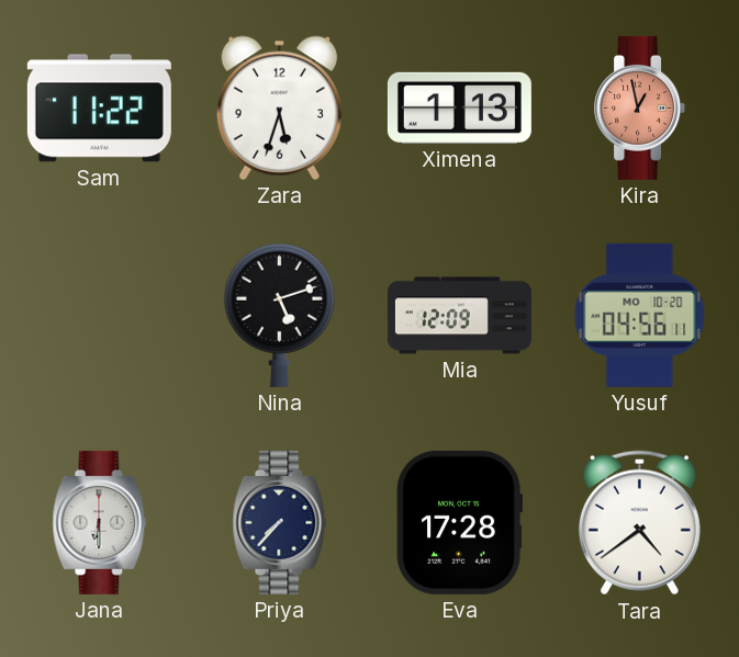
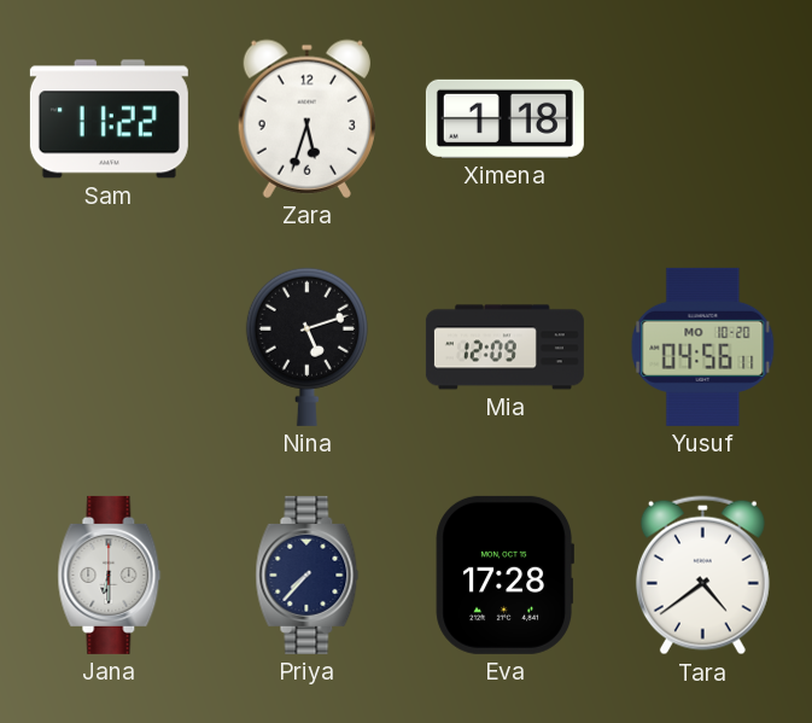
Ximena: 1:13 -> 1:18 (504, 118)
Kira: 12:58 -> none (640, 107)
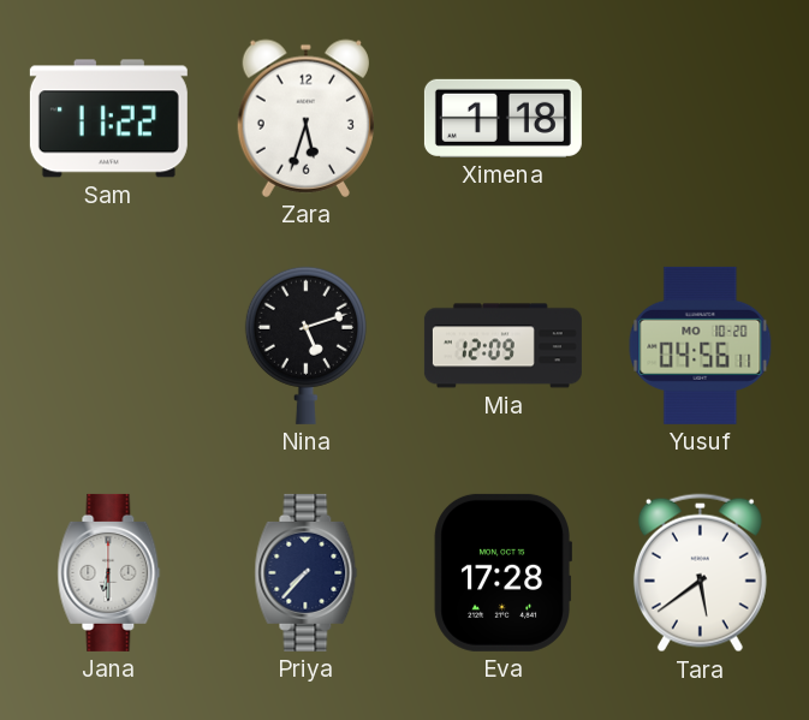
Tara: 4:39 -> 5:39 (700, 573)
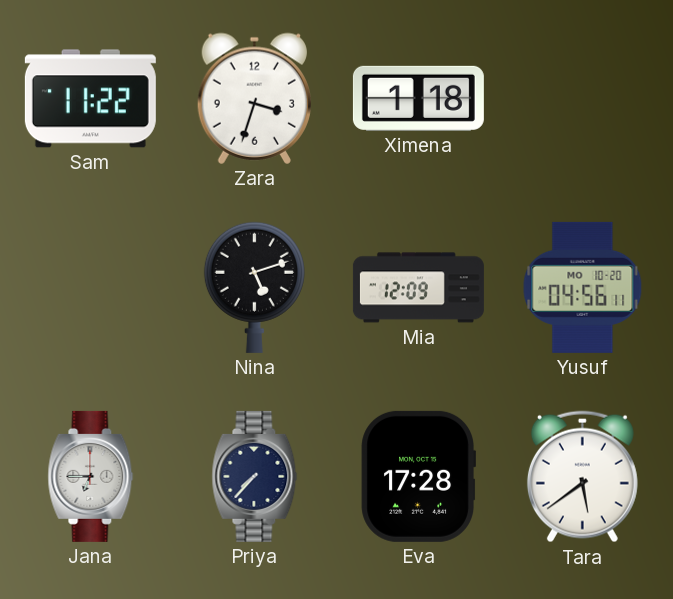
Zara: 5:33 -> 3:33 (254, 98)
Jana: 6:30 -> 6:45 (91, 476)
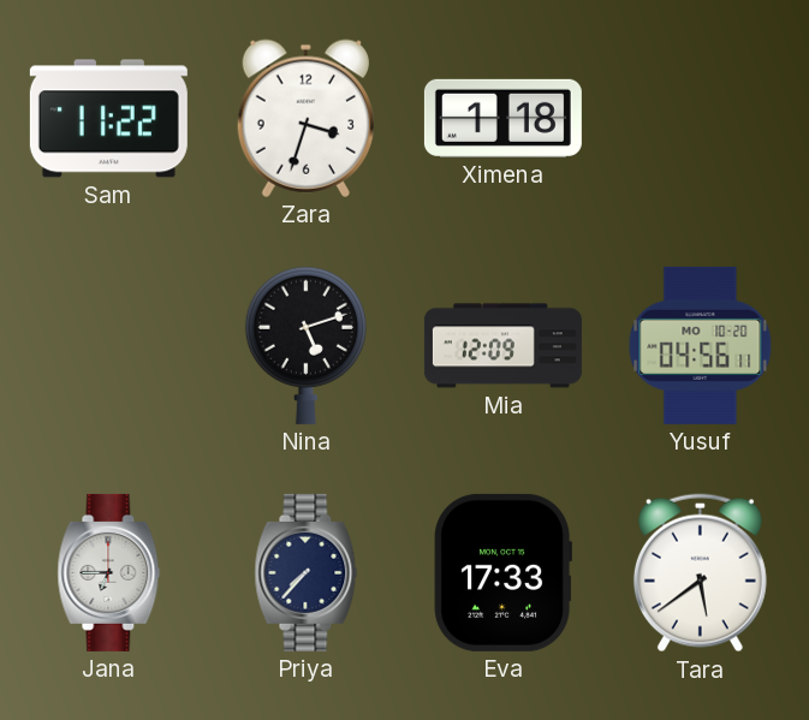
Eva: 17:28 -> 17:33 (502, 572)
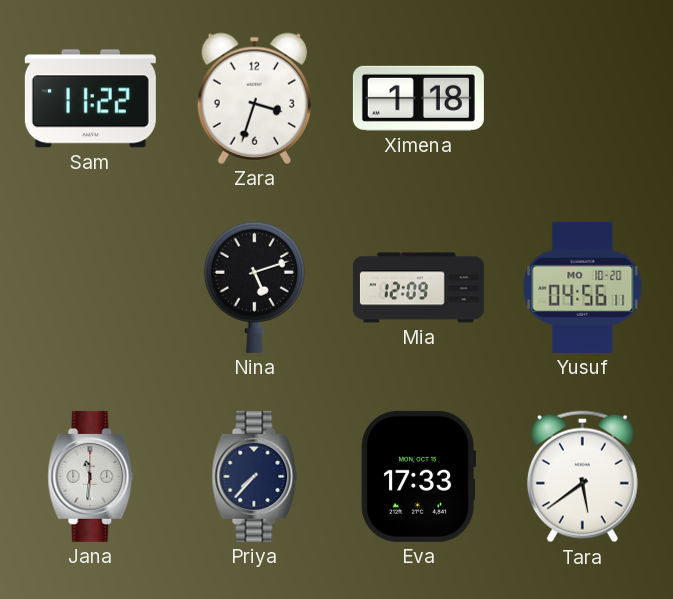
Jana: 6:45 -> 11:31 (91, 476)
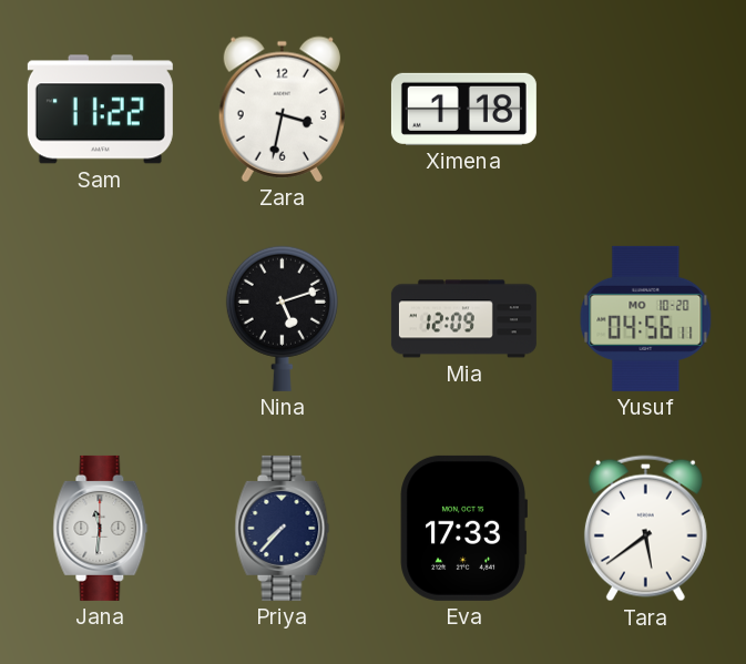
Zara: 3:33 -> 3:32 (282, 109)
